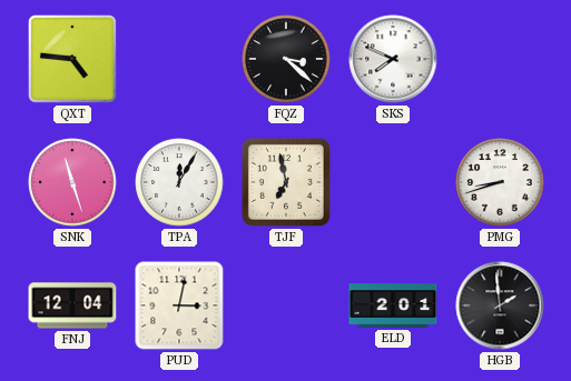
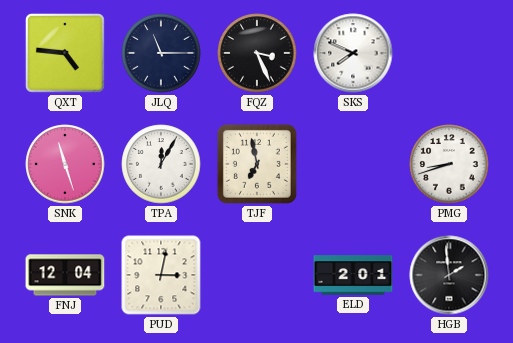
JLQ: none -> 11:15 (161, 53)
FQZ: 3:22 -> 3:26 (257, 53)
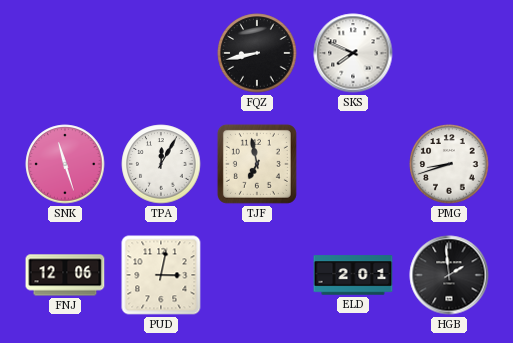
QXT: 4:46 -> none (65, 53)
JLQ: 11:15 -> none (161, 53)
FQZ: 3:26 -> 8:43 (257, 53)
FNJ: 12:04 -> 12:06 (65, 275)
